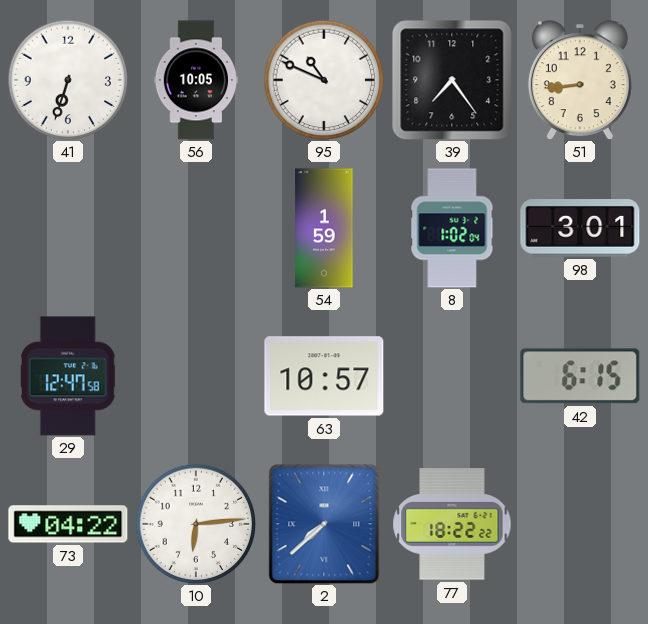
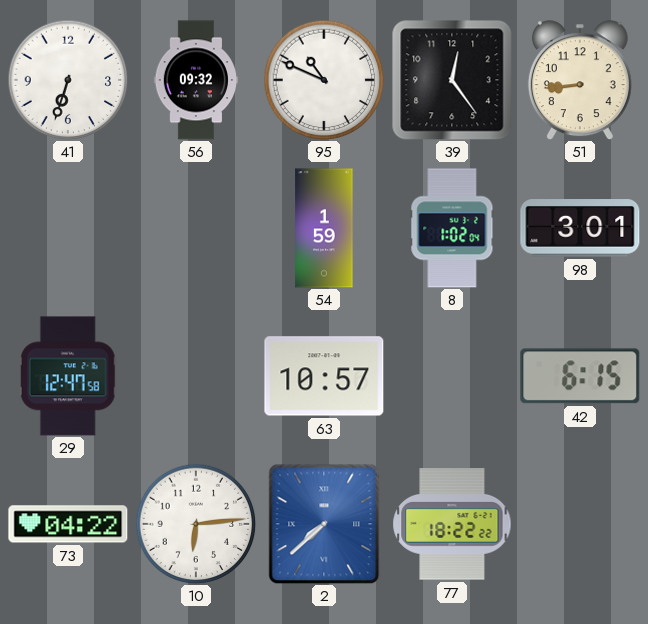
56: 10:05 -> 09:32 (195, 80)
39: 7:24 -> 12:24 (452, 80)
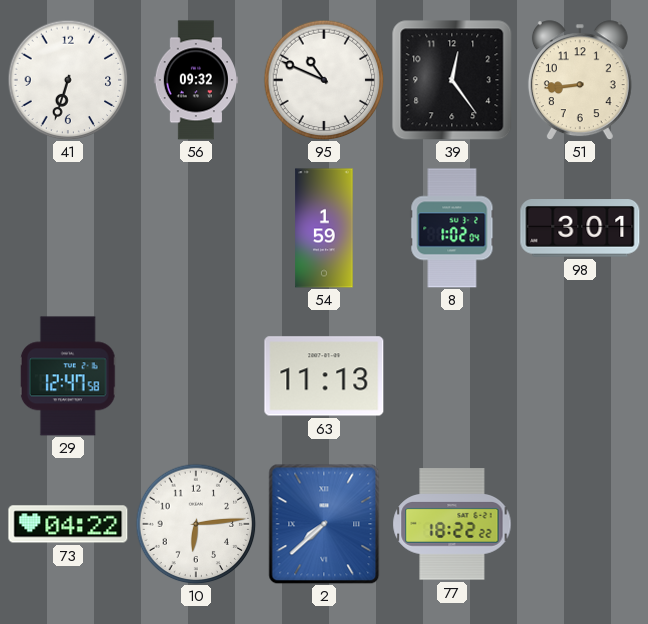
63: 10:57 -> 11:13 (324, 376)
42: 6:15 -> none (580, 376)
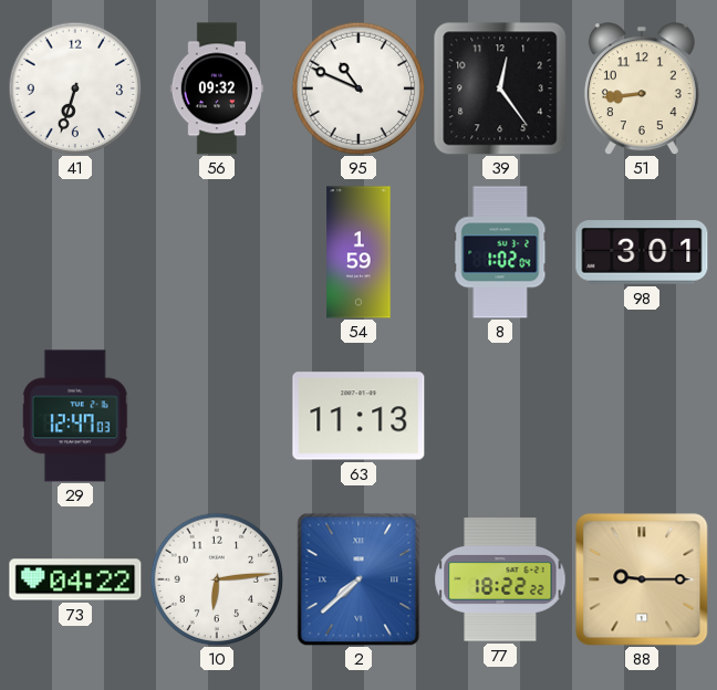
29: 12:47:58 -> 12:47:03 (75, 416)
88: none -> 9:15 (642, 579)
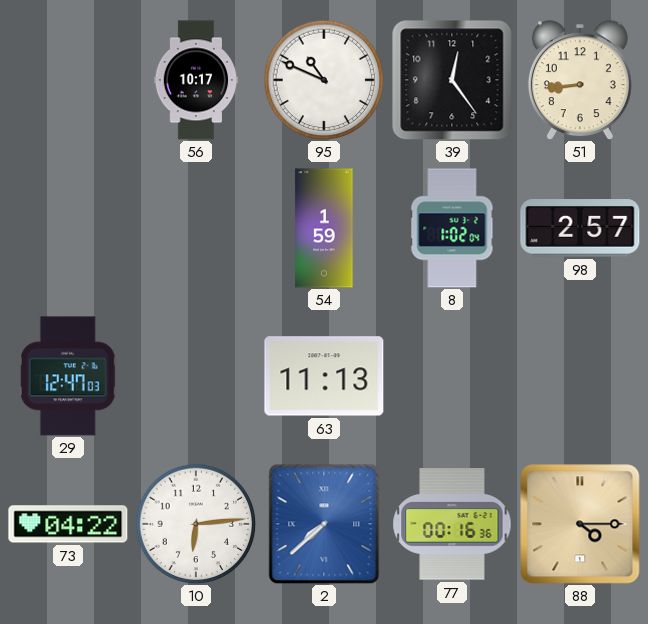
41: 6:33 -> none (75, 88)
56: 09:32 -> 10:17 (195, 80)
98: 3:01 -> 2:57 (580, 228)
77: 18:22 -> 00:16 (452, 524)
88: 9:15 -> 4:15 (580, 524)
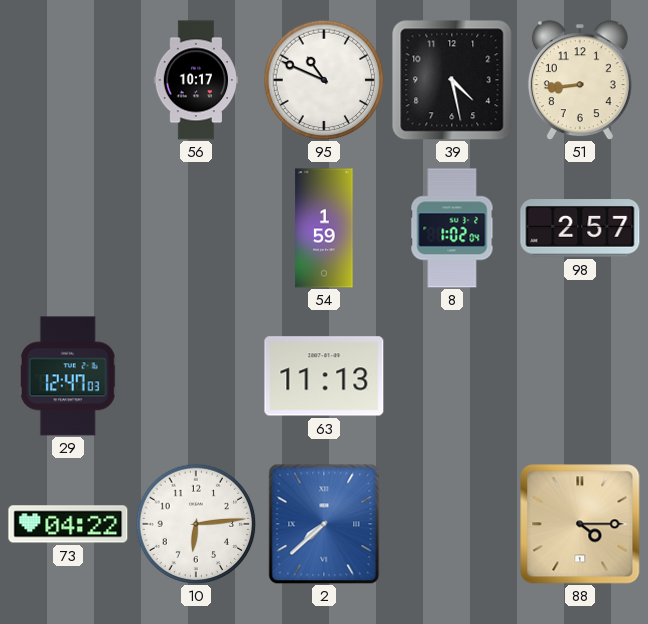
39: 12:24 -> 4:28 (452, 80)
77: 00:16 -> none (452, 524)
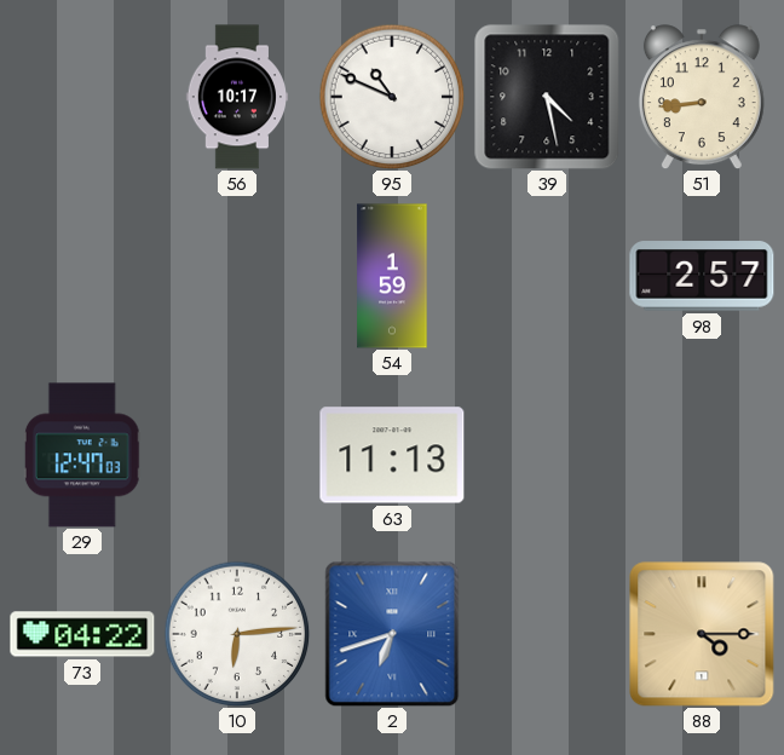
8: 1:02 -> none (452, 228)
2: 7:38 -> 6:42 (392, 634)
